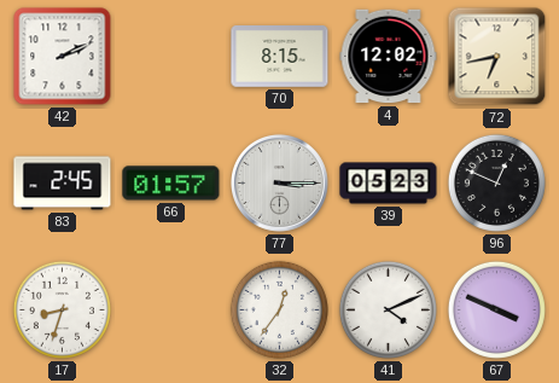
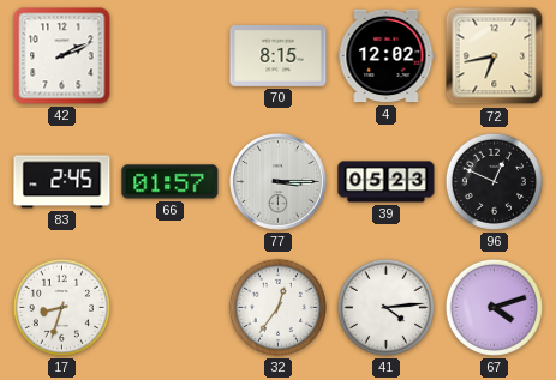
41: 4:11 -> 4:14 (385, 307)
67: 3:49 -> 4:12 (494, 307)
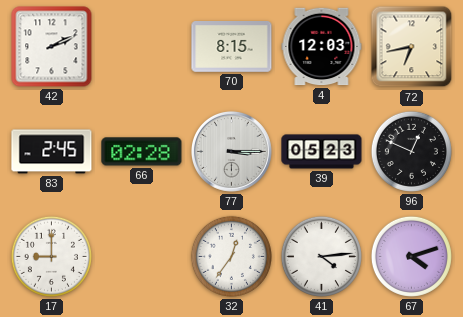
4: 12:02 -> 12:03 (322, 47)
66: 01:57 -> 02:28 (142, 152)
17: 8:33 -> 9:00 (51, 256)
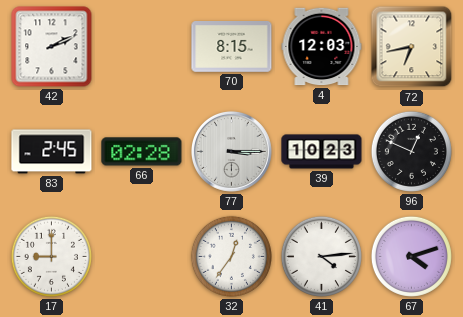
39: 05:23 -> 10:23 (322, 152)
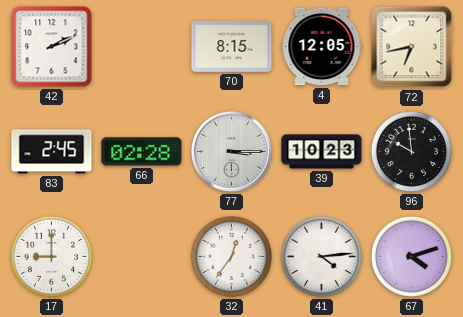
4: 12:03 -> 12:05 (322, 47)
96: 12:49 -> 9:59 (411, 151)
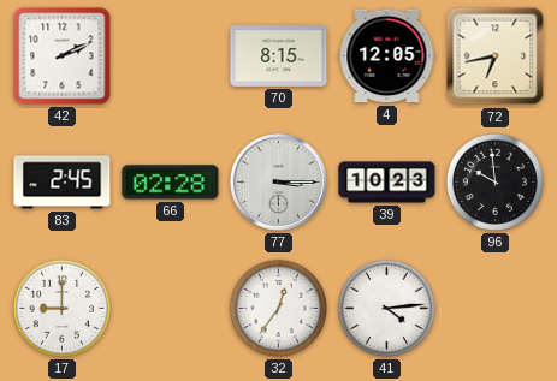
67: 4:12 -> none (411, 256)
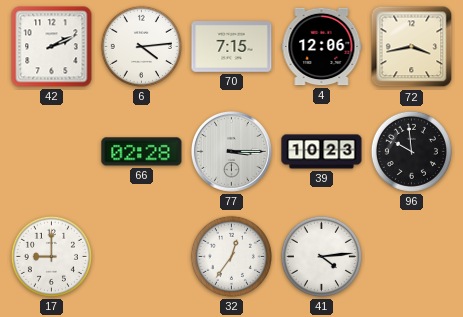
6: none -> 4:14 (141, 46)
70: 8:15 -> 7:15 (232, 47)
4: 12:05 -> 12:06 (322, 47)
72: 6:43 -> 3:43 (412, 47)
83: 2:45 -> none (63, 183)
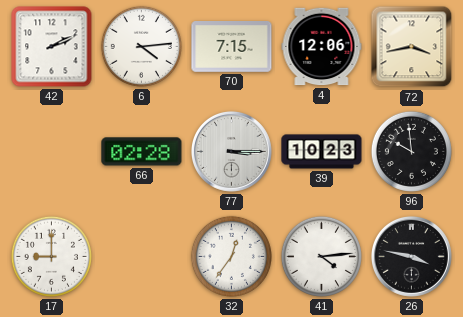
26: none -> 3:47 (411, 256)
